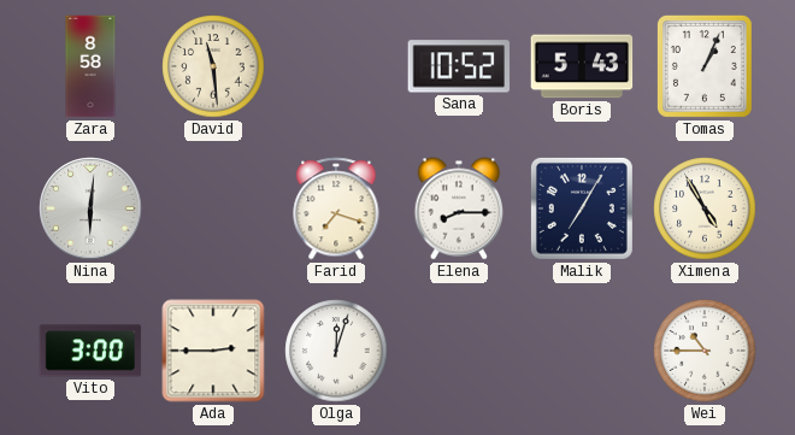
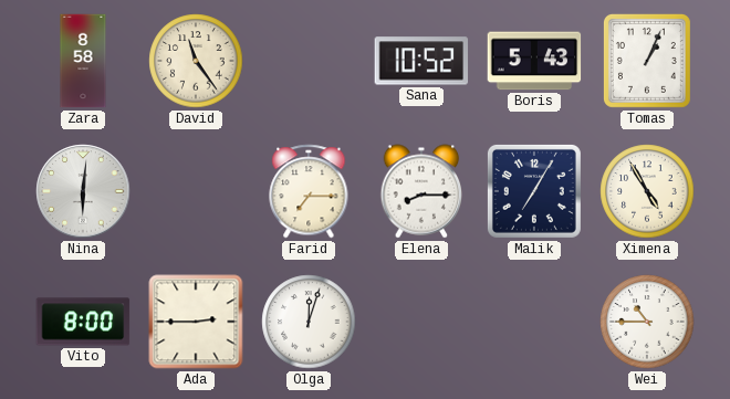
David: 11:29 -> 11:24 (196, 61)
Farid: 7:18 -> 7:15 (309, 191)
Vito: 3:00 -> 8:00 (83, 322)
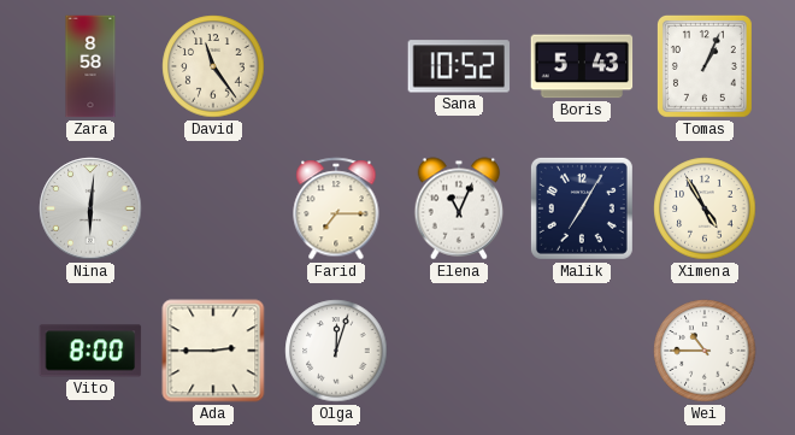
Elena: 8:15 -> 11:04 (459, 208)
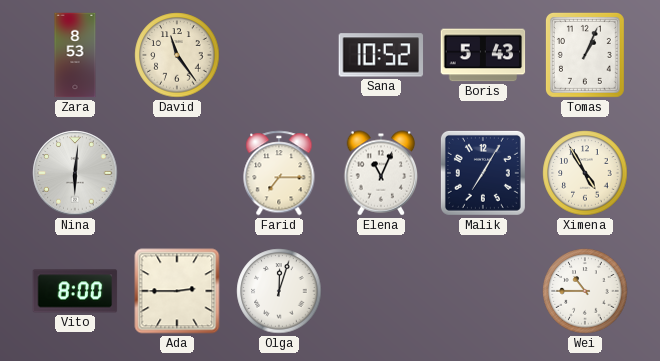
Zara: 8:58 -> 8:53 (75, 55)
